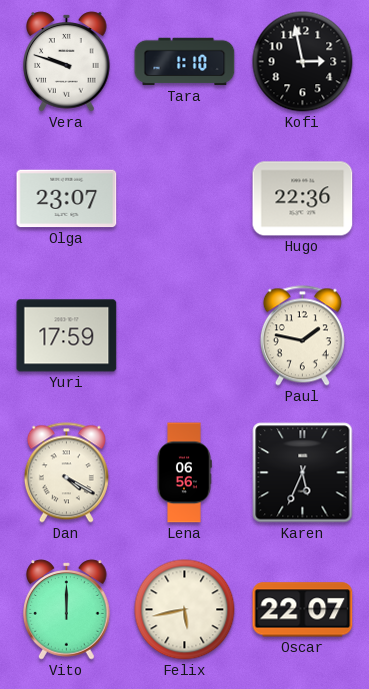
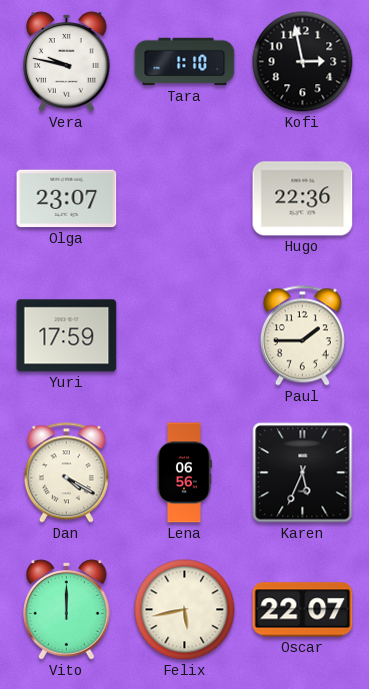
Vera: 9:48 -> 9:47 (67, 62)
Paul: 1:47 -> 1:45 (302, 336)
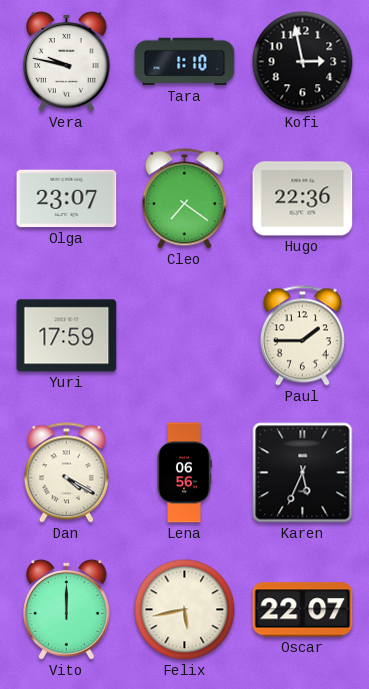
Cleo: none -> 7:21 (184, 199)
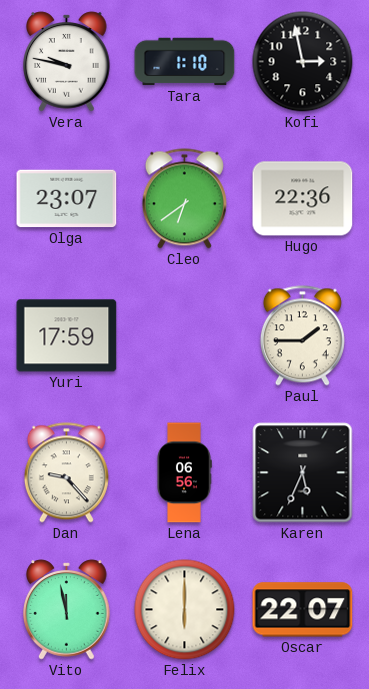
Cleo: 7:21 -> 6:39 (184, 199)
Dan: 4:20 -> 9:23 (66, 473)
Vito: 12:00 -> 11:58 (67, 610)
Felix: 5:43 -> 6:00 (185, 610)
